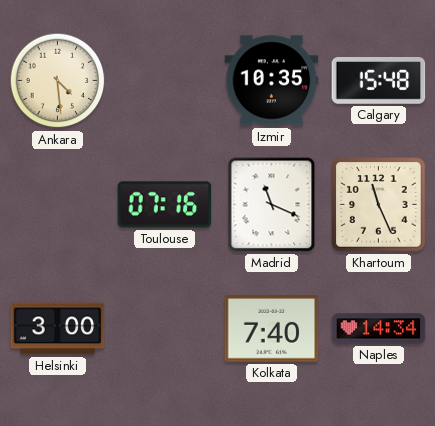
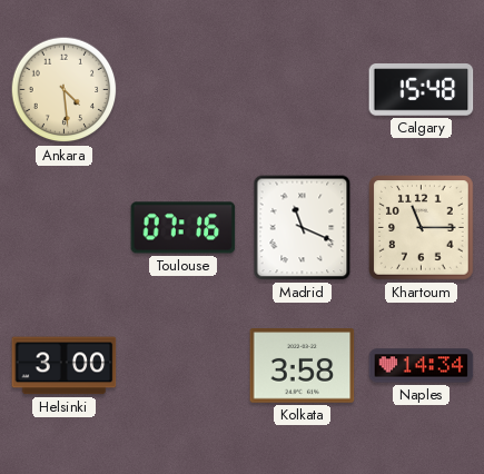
Izmir: 10:35 -> none (272, 81)
Khartoum: 11:26 -> 11:15 (422, 228)
Kolkata: 7:40 -> 3:58 (303, 366)
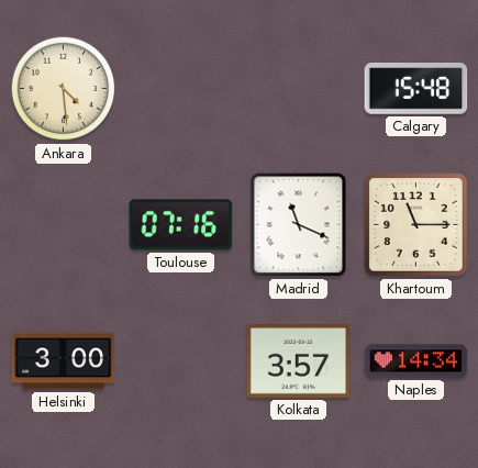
Kolkata: 3:58 -> 3:57 (299, 361)
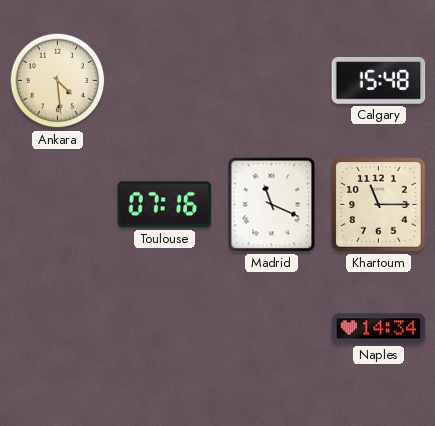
Helsinki: 3:00 -> none (64, 361)
Kolkata: 3:57 -> none (299, 361)
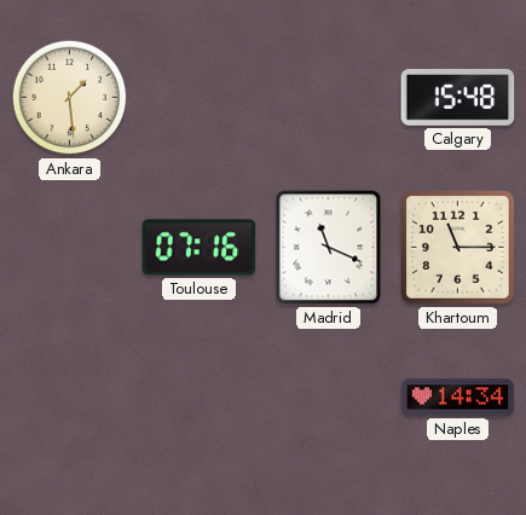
Ankara: 4:29 -> 1:29 (70, 98)
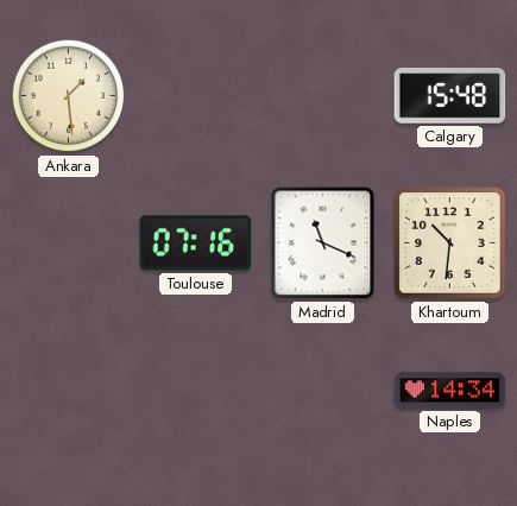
Khartoum: 11:15 -> 10:31 (450, 243)
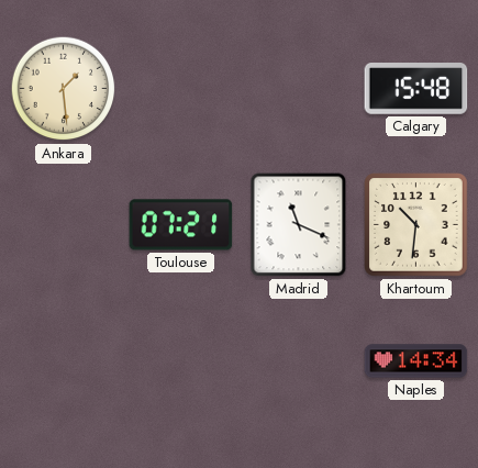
Toulouse: 07:16 -> 07:21 (181, 225)
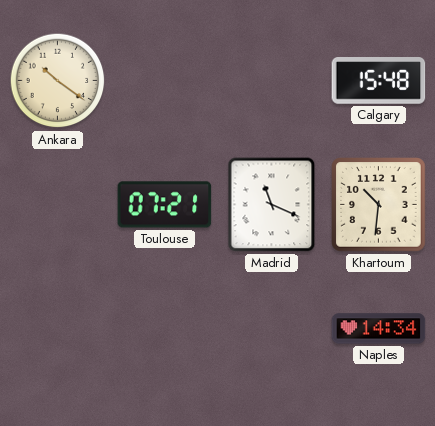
Ankara: 1:29 -> 10:21 (58, 81)
